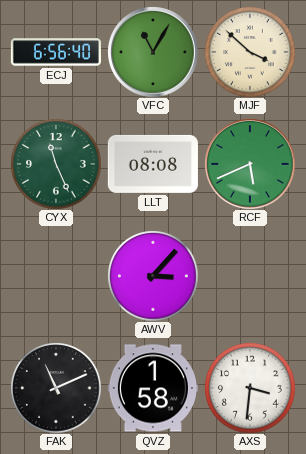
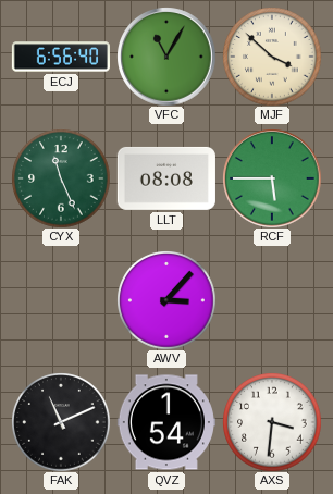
RCF: 5:41 -> 5:45 (272, 178)
QVZ: 1:58 -> 1:54 (166, 422)
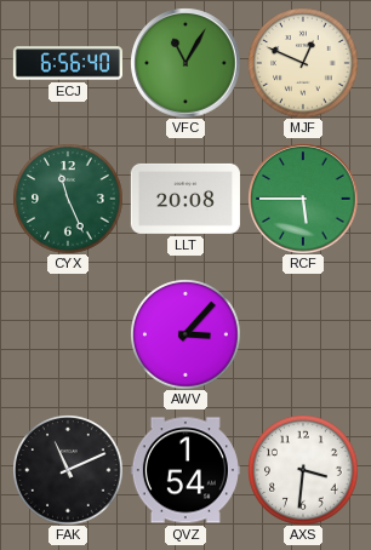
MJF: 3:52 -> 12:49 (303, 63)
LLT: 08:08 -> 20:08 (185, 199)
